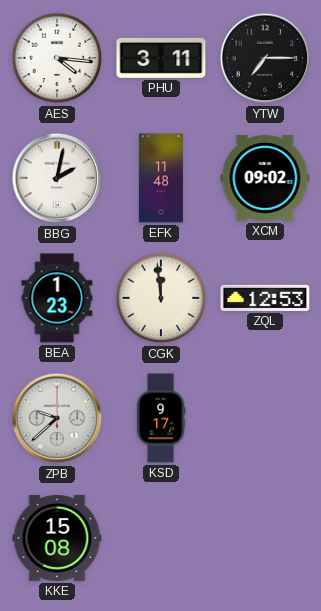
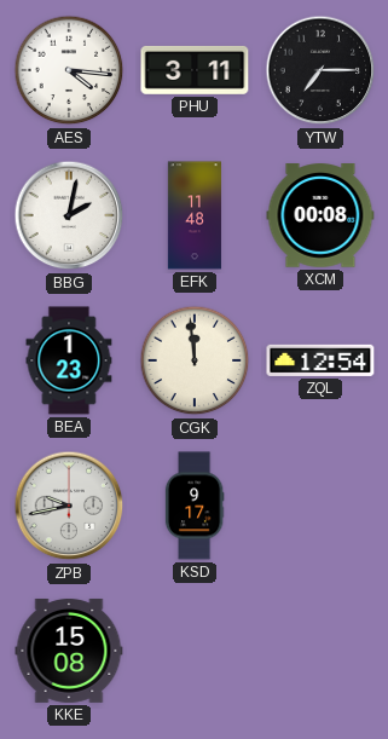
XCM: 09:02 -> 00:08 (320, 215)
ZQL: 12:53 -> 12:54 (320, 360)
ZPB: 9:38 -> 9:43 (69, 506)
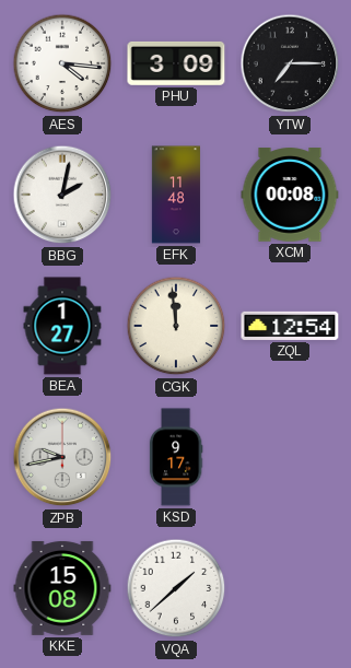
PHU: 3:11 -> 3:09 (176, 63)
BEA: 1:23 -> 1:27 (62, 326)
VQA: none -> 1:38 (176, 588)
